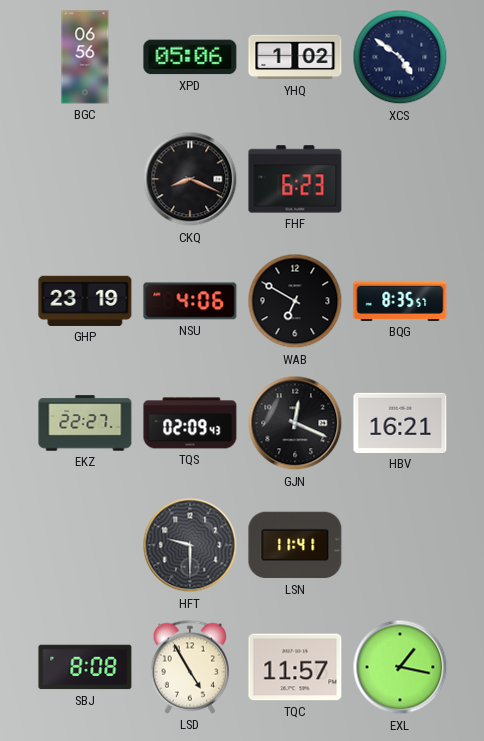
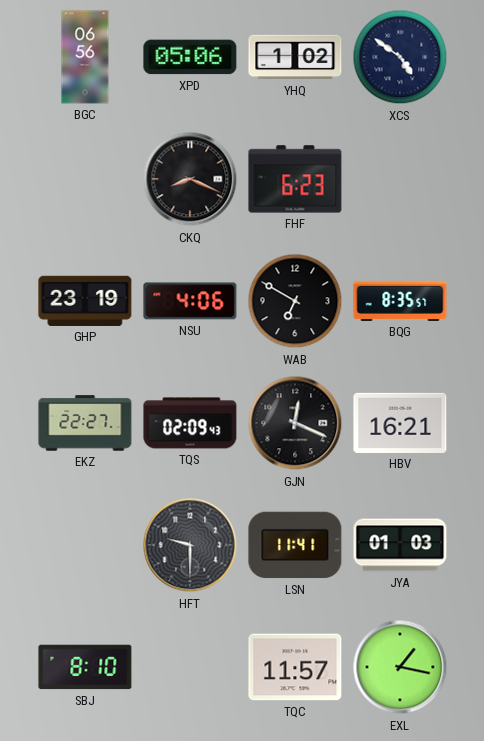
JYA: none -> 01:03 (400, 545)
SBJ: 8:08 -> 8:10 (85, 667)
LSD: 4:55 -> none (190, 667)
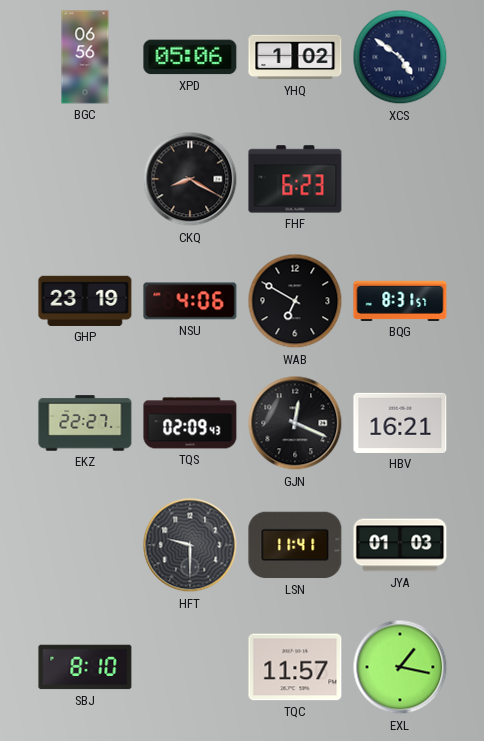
CKQ: 8:19 -> 8:20 (190, 179)
BQG: 8:35 -> 8:31 (400, 301)
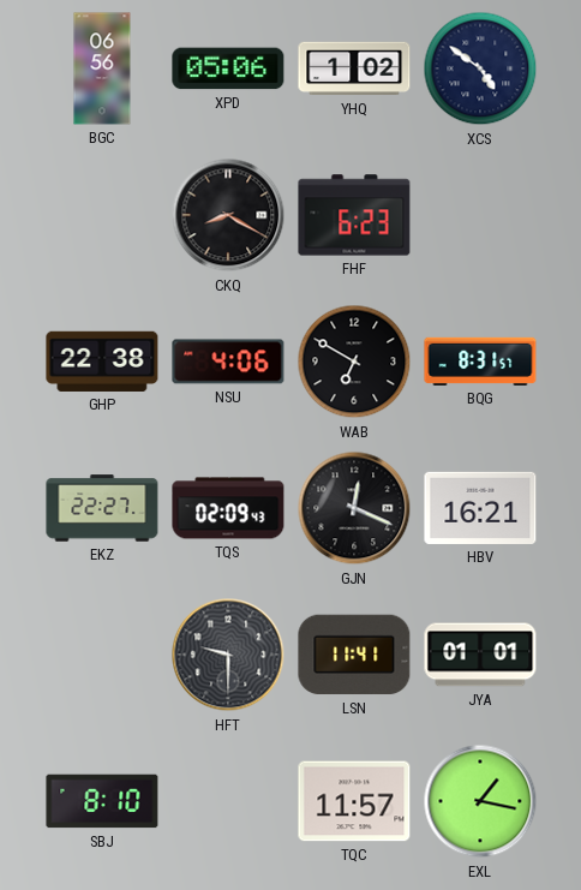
GHP: 23:19 -> 22:38 (102, 362)
JYA: 01:03 -> 01:01 (480, 655)
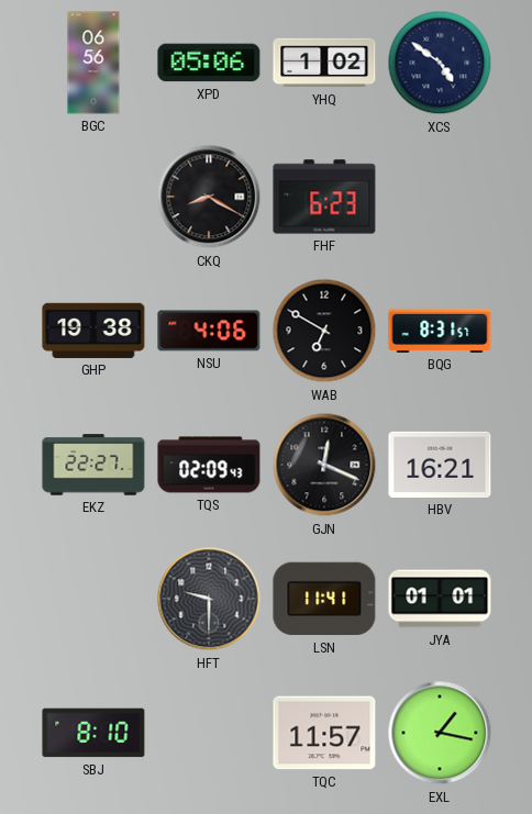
GHP: 22:38 -> 19:38 (93, 331)
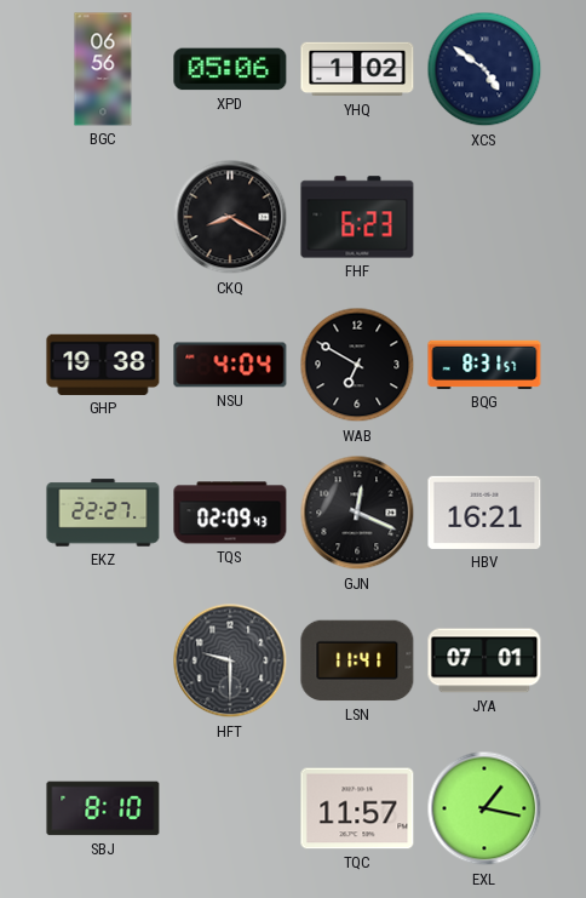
NSU: 4:06 -> 4:04 (230, 365)
JYA: 01:01 -> 07:01 (484, 660)
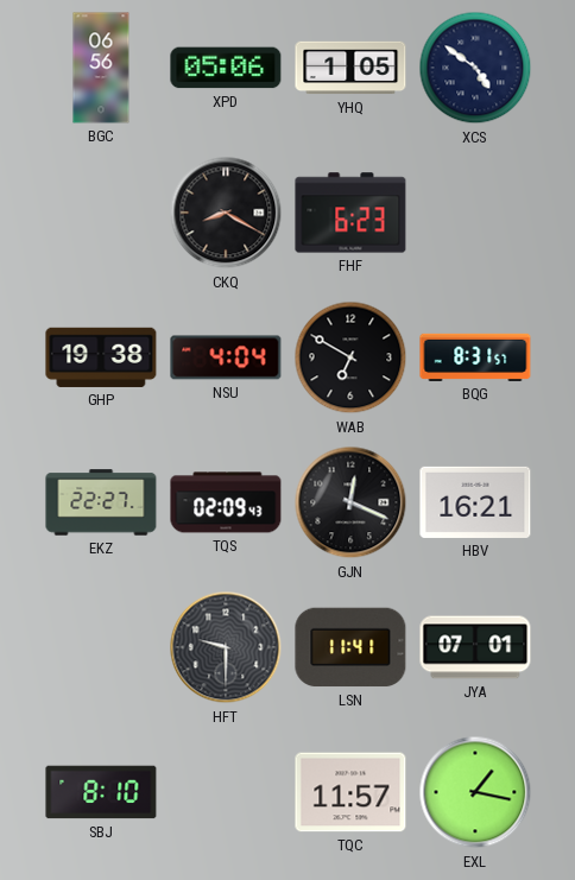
YHQ: 1:02 -> 1:05 (350, 68)
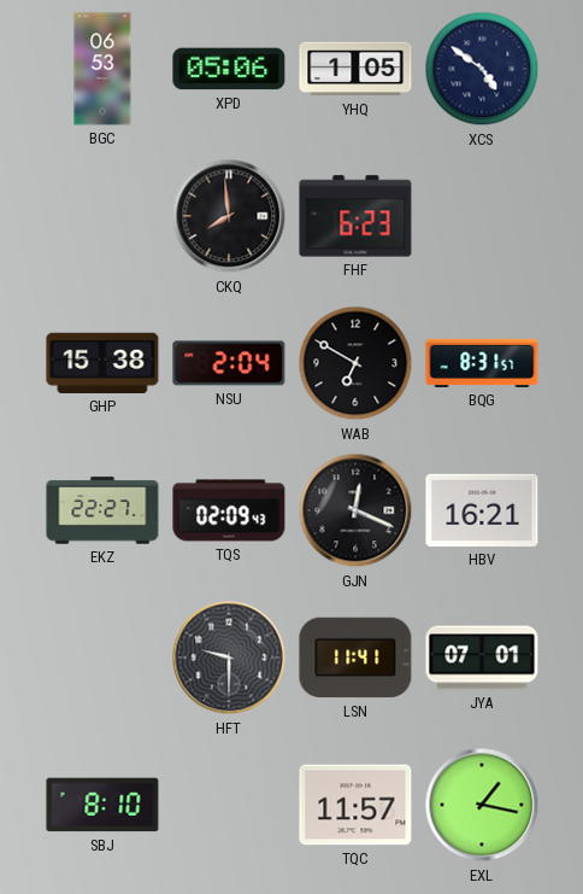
BGC: 06:56 -> 06:53 (102, 69)
CKQ: 8:20 -> 7:59 (229, 216)
GHP: 19:38 -> 15:38 (102, 363)
NSU: 4:04 -> 2:04 (229, 363)
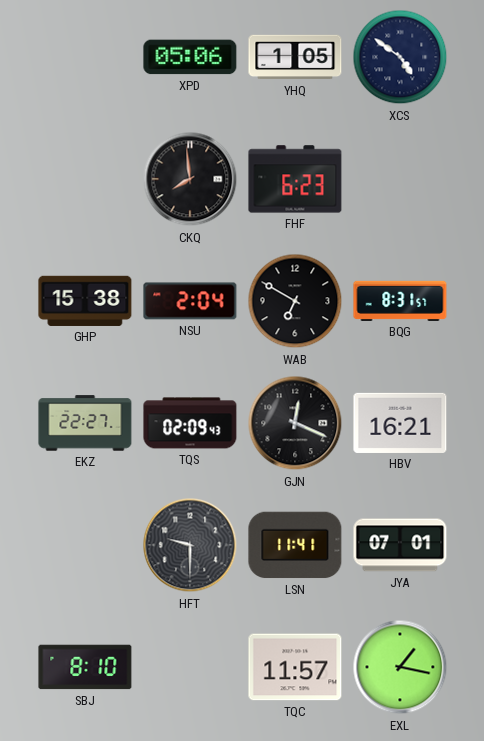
BGC: 06:53 -> none (102, 69)
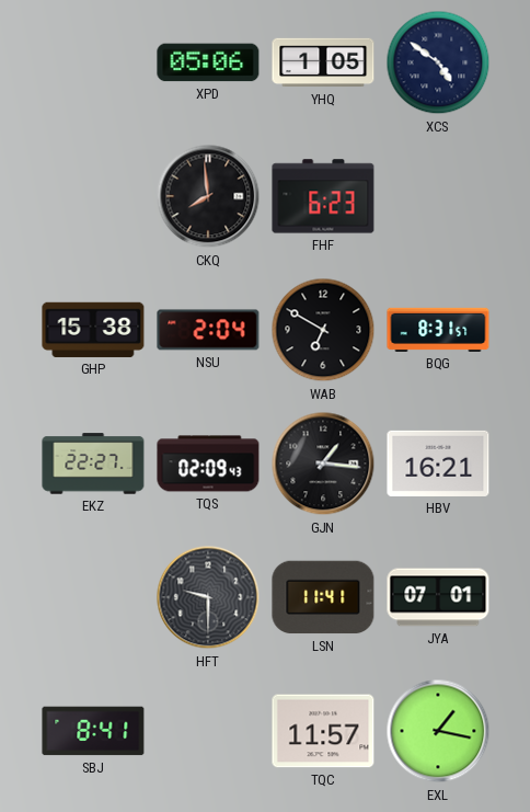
GJN: 12:19 -> 1:16 (323, 464)
SBJ: 8:10 -> 8:41 (93, 731)
